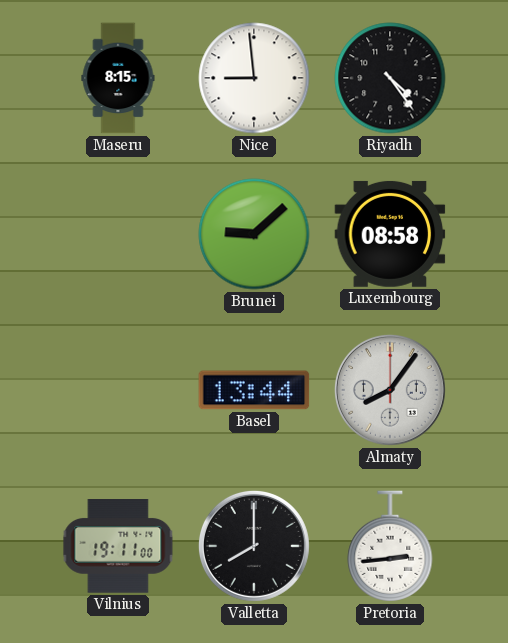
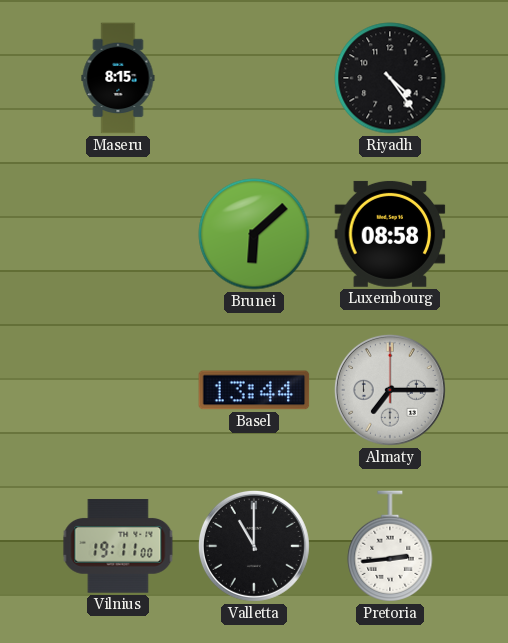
Nice: 8:59 -> none (254, 78)
Brunei: 9:08 -> 6:08 (254, 234)
Almaty: 8:06 -> 7:15 (390, 390)
Valletta: 8:00 -> 11:00 (254, 546)
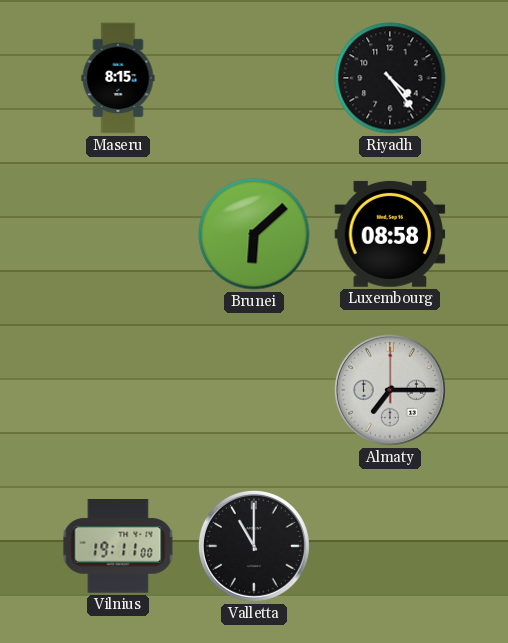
Basel: 13:44 -> none (254, 390)
Pretoria: 2:44 -> none (390, 546)
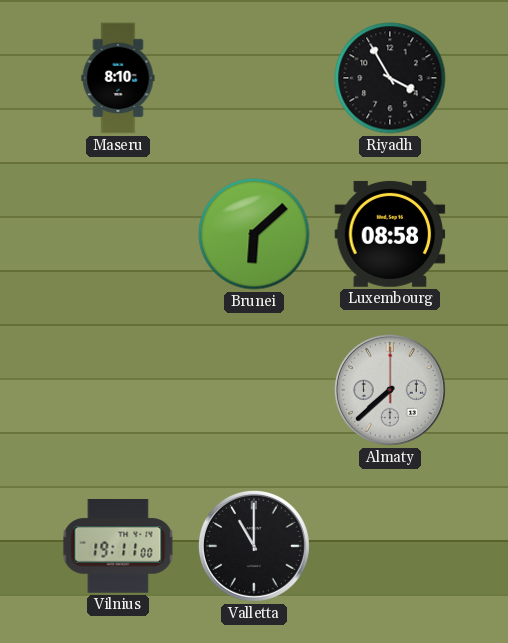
Maseru: 8:15 -> 8:10 (118, 78)
Riyadh: 4:24 -> 3:55 (390, 78)
Almaty: 7:15 -> 7:38 (390, 390)
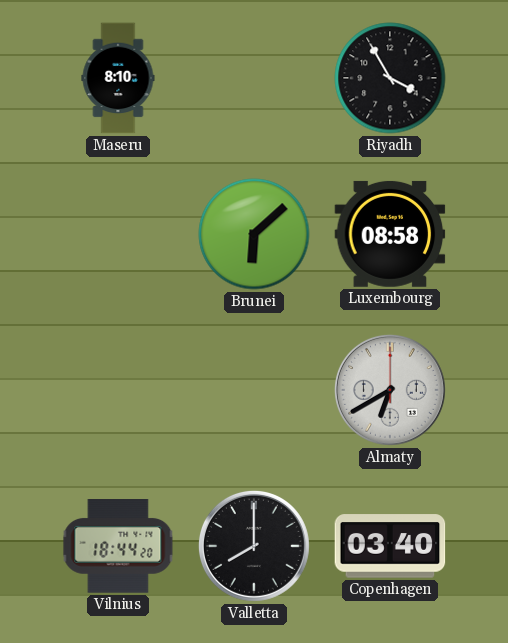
Almaty: 7:38 -> 6:40 (390, 390)
Vilnius: 19:11 -> 18:44 (118, 546)
Valletta: 11:00 -> 8:00 (254, 546)
Copenhagen: none -> 03:40 (390, 546)
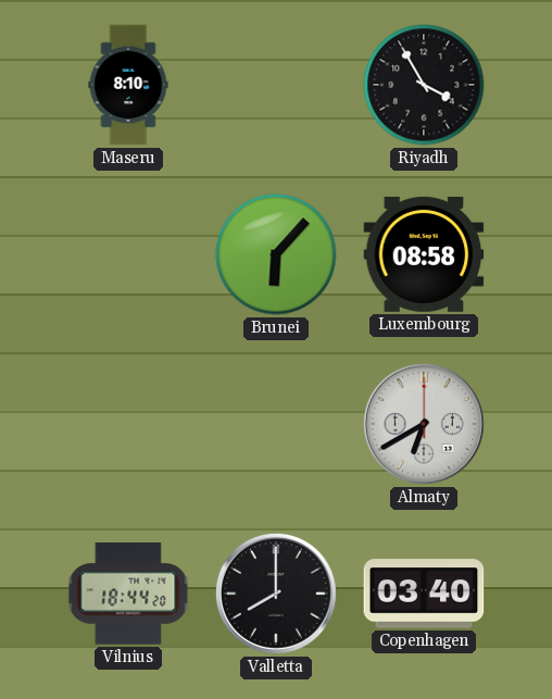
Brunei: 6:08 -> 6:07 (276, 254)
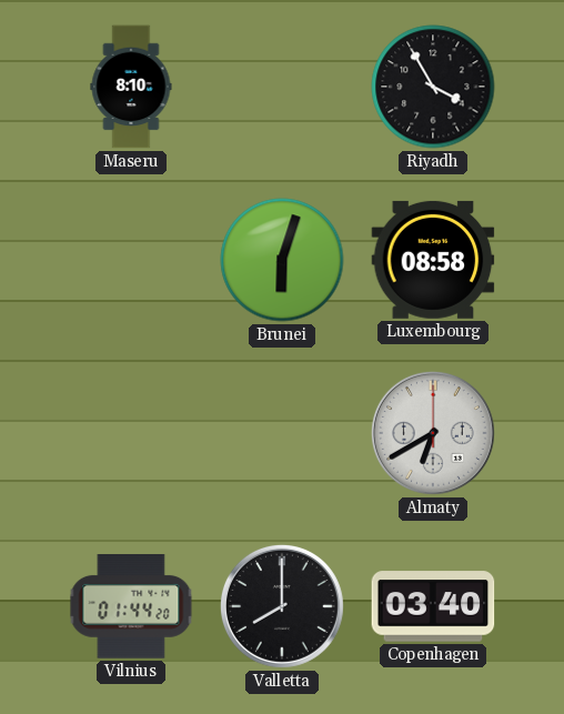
Brunei: 6:07 -> 6:03 (282, 260)
Vilnius: 18:44 -> 01:44 (131, 606)
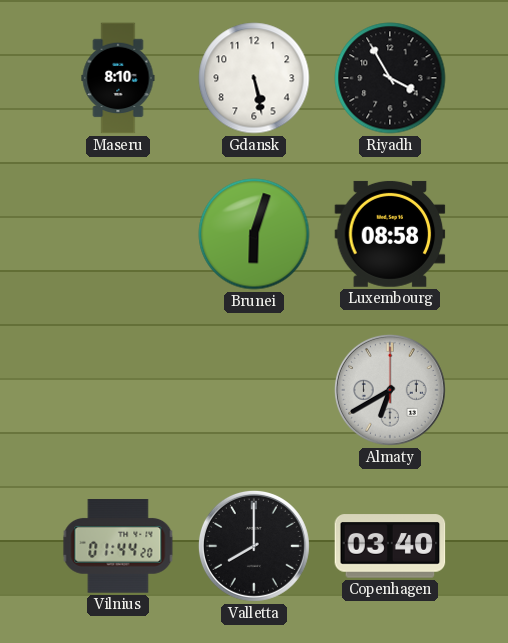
Gdansk: none -> 5:28 (254, 78)
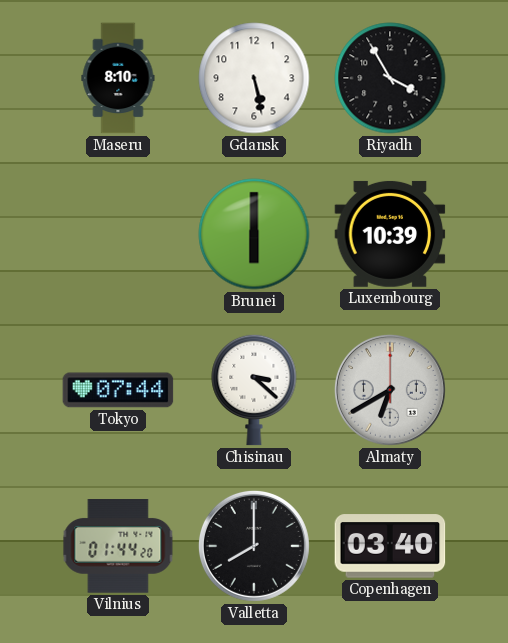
Brunei: 6:03 -> 6:00 (254, 234)
Luxembourg: 08:58 -> 10:39 (390, 234)
Tokyo: none -> 07:44 (118, 390)
Chisinau: none -> 3:22 (254, 390)
